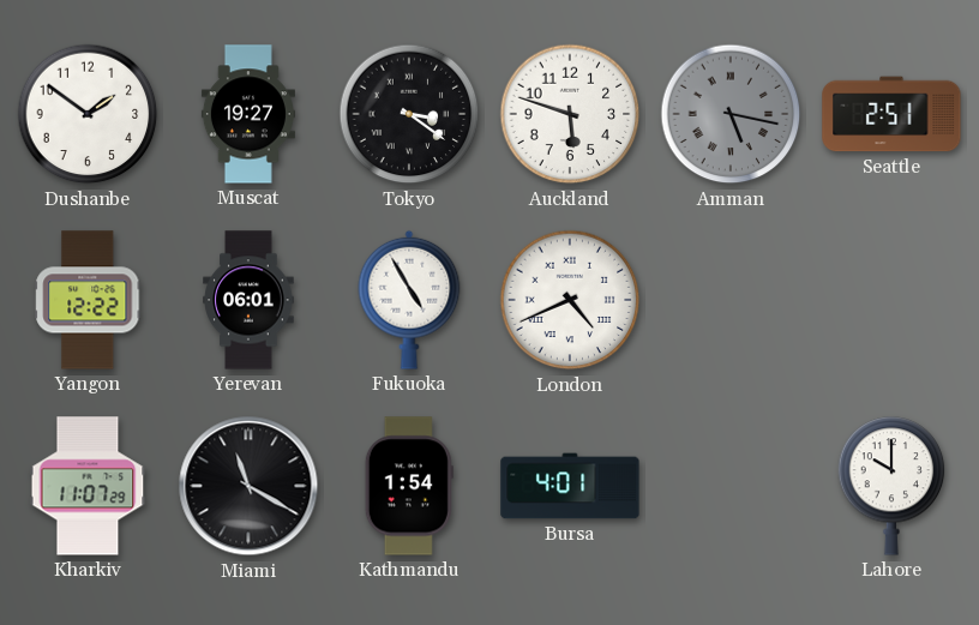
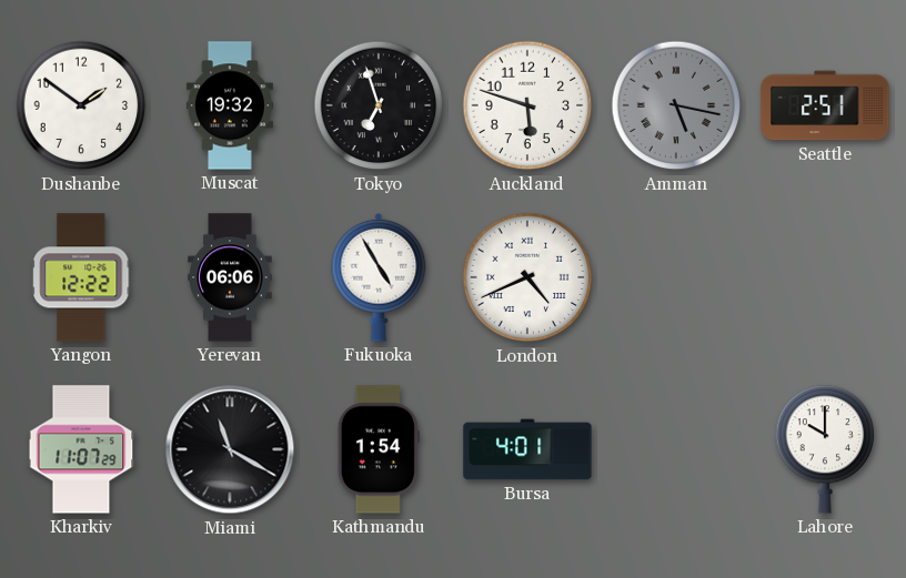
Muscat: 19:27 -> 19:32 (230, 105)
Tokyo: 3:21 -> 6:57 (379, 105)
Yerevan: 06:01 -> 06:06 (230, 277)
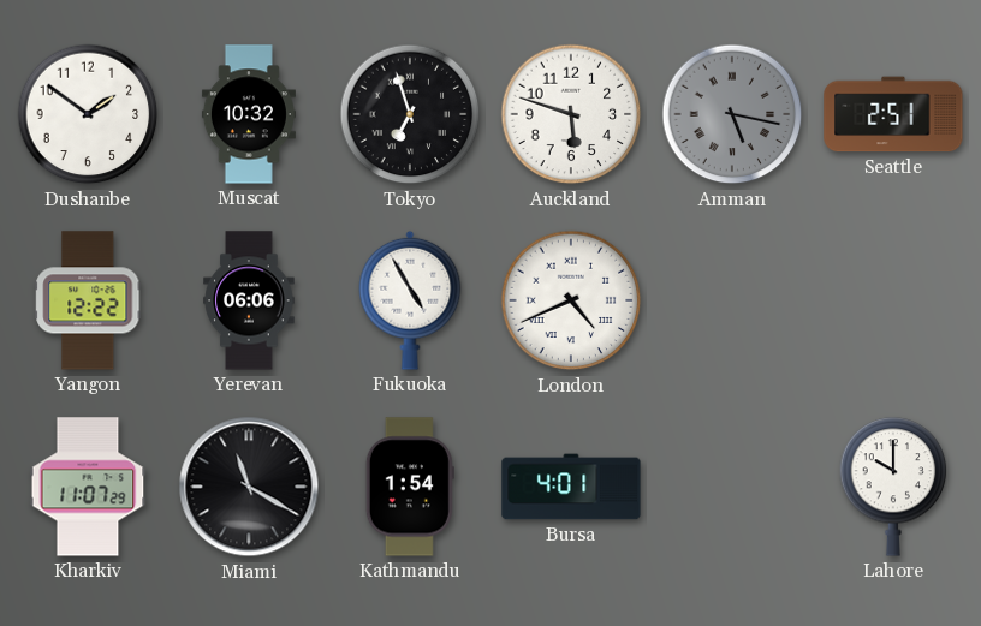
Muscat: 19:32 -> 10:32 (249, 114)
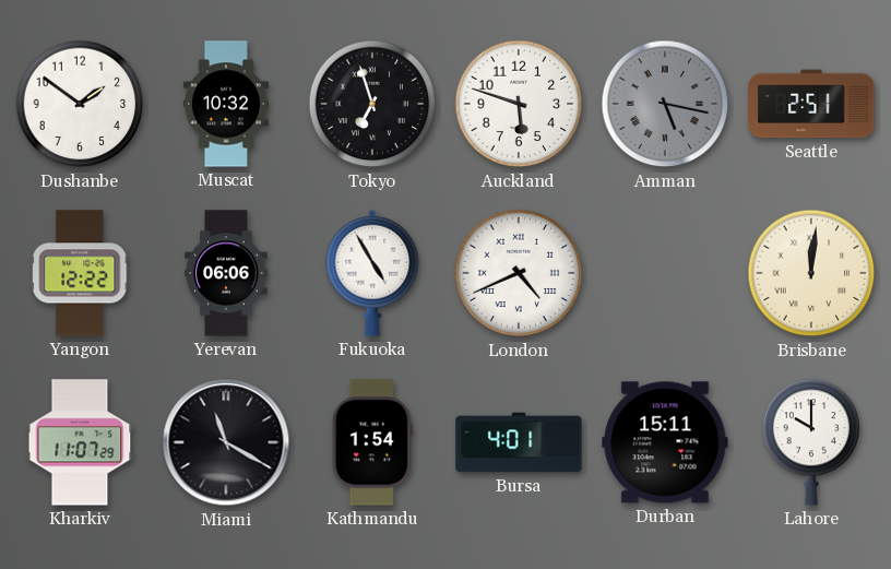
Brisbane: none -> 12:01 (811, 273)
Durban: none -> 15:11 (665, 442)
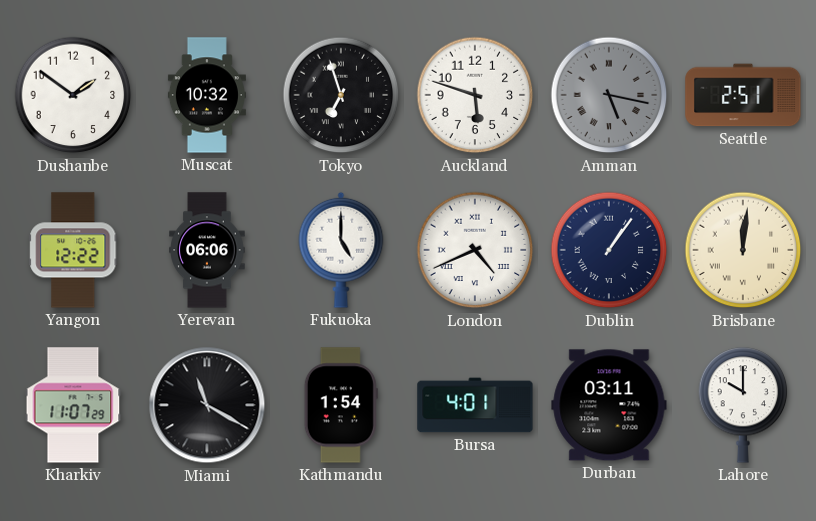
Fukuoka: 4:55 -> 5:00 (341, 250)
Dublin: none -> 1:06 (609, 250)
Durban: 15:11 -> 03:11 (609, 405)
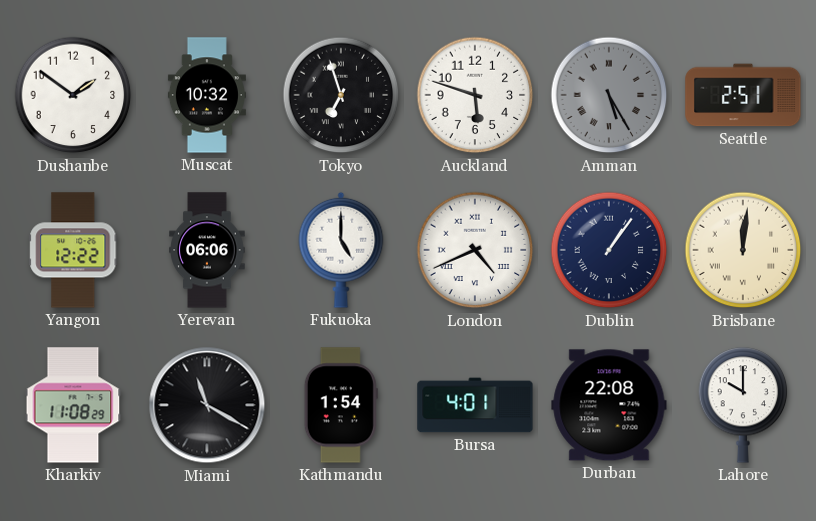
Amman: 5:17 -> 5:25 (609, 95)
Kharkiv: 11:07 -> 11:08 (73, 405)
Durban: 03:11 -> 22:08 (609, 405)
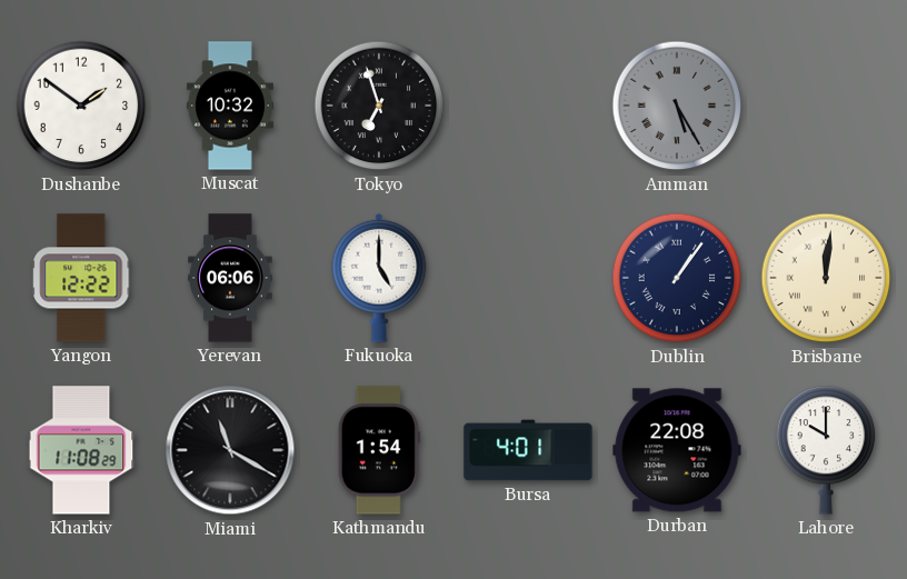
Auckland: 5:48 -> none (475, 95)
Seattle: 2:51 -> none (743, 95)
London: 4:41 -> none (475, 250)
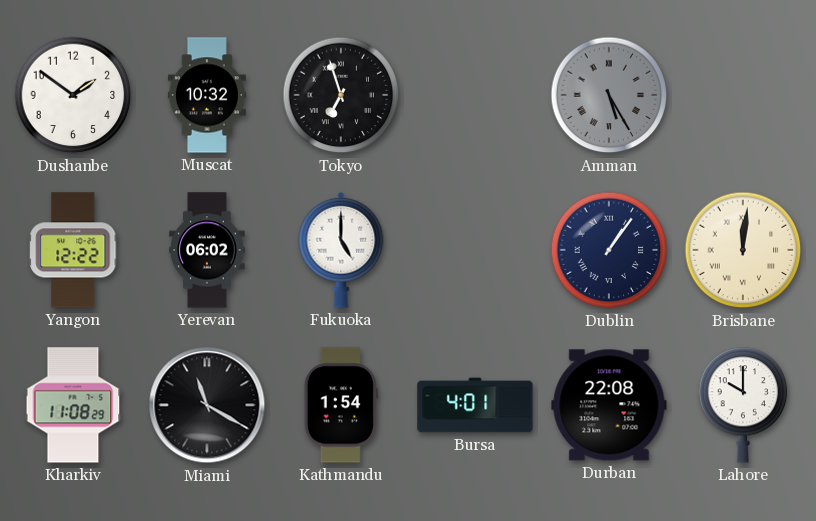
Yerevan: 06:06 -> 06:02 (207, 250)
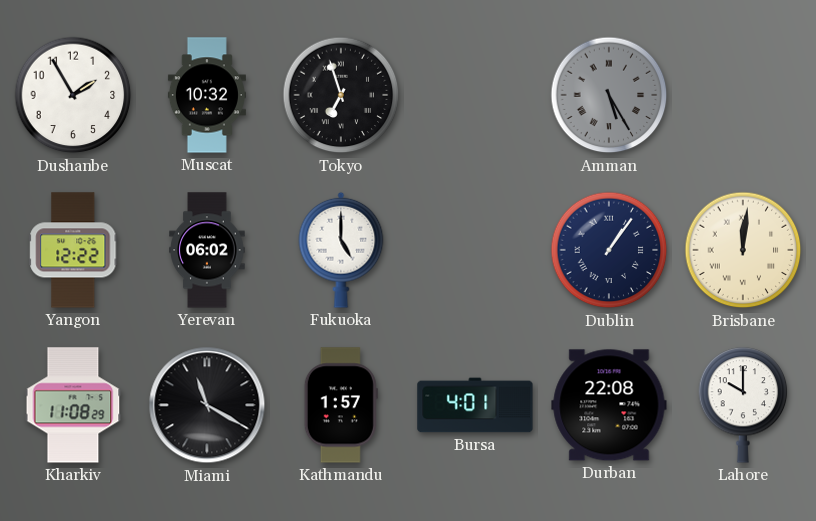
Dushanbe: 1:51 -> 1:55 (73, 95)
Kathmandu: 1:54 -> 1:57 (341, 405)
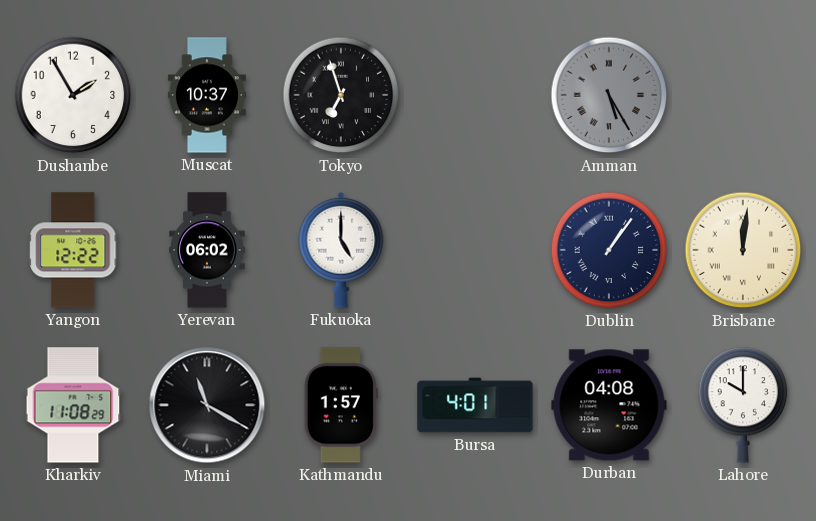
Muscat: 10:32 -> 10:37 (207, 95)
Durban: 22:08 -> 04:08 (609, 405)
